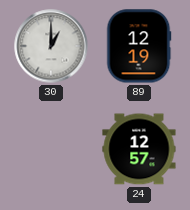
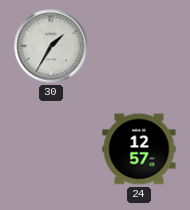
30: 1:00 -> 1:35 (51, 46)
89: 12:19 -> none (139, 46)
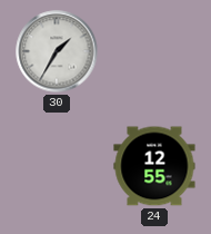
24: 12:57 -> 12:55 (154, 166)
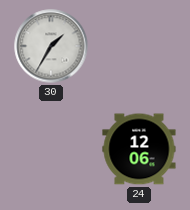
24: 12:55 -> 12:06 (139, 149)
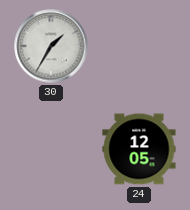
24: 12:06 -> 12:05 (139, 149)
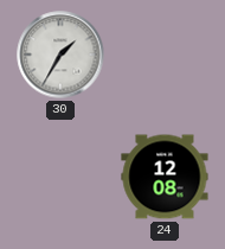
24: 12:05 -> 12:08 (165, 177)
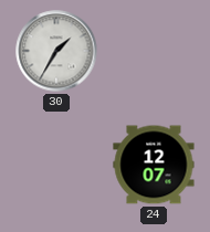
24: 12:08 -> 12:07 (154, 165)
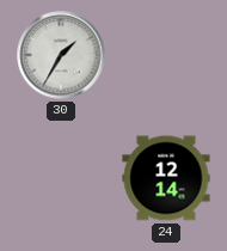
24: 12:07 -> 12:14 (166, 178)
